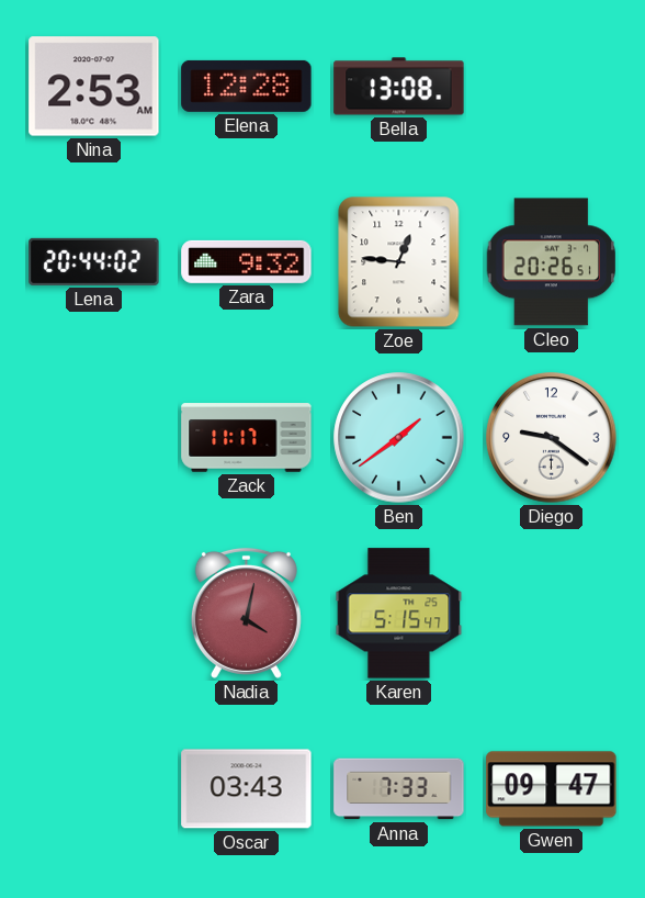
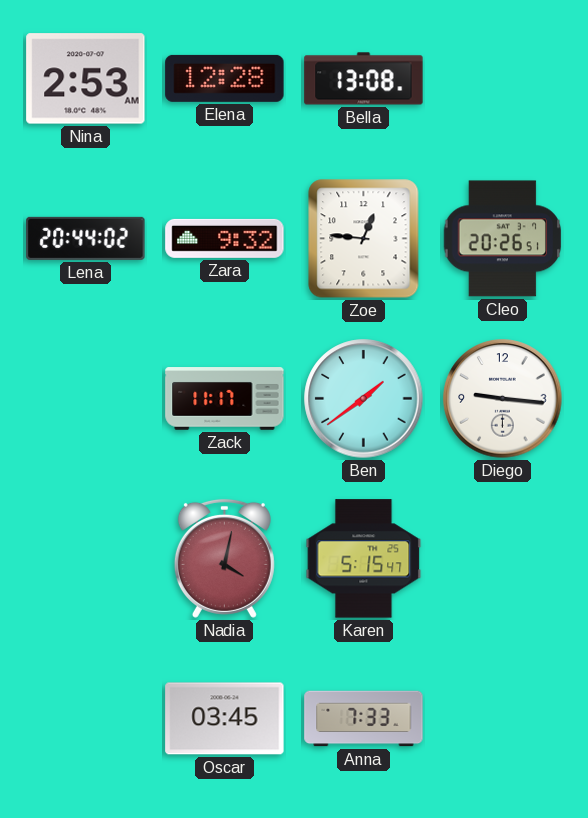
Diego: 9:21 -> 9:16 (503, 399)
Oscar: 03:43 -> 03:45 (225, 719)
Gwen: 09:47 -> none (552, 789)
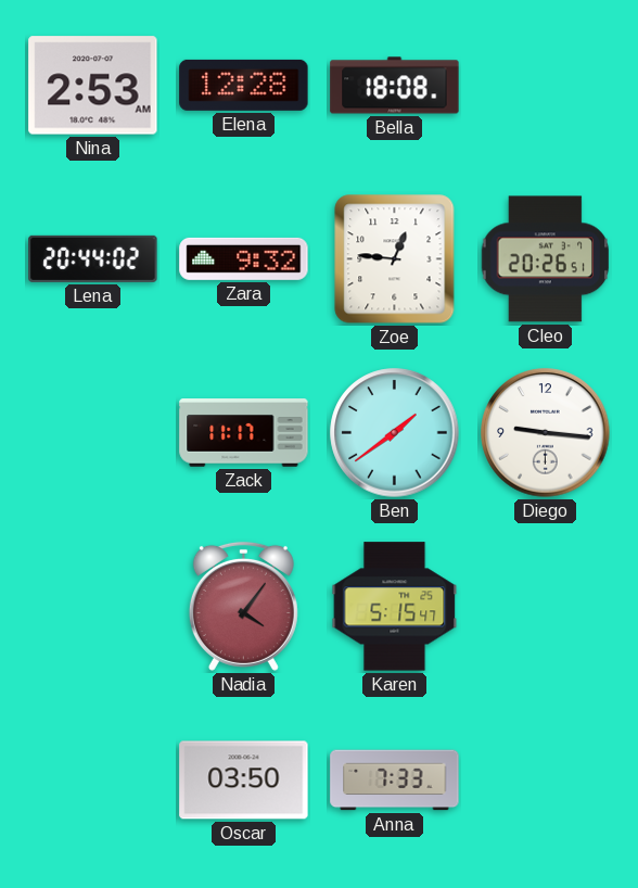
Bella: 13:08 -> 18:08 (395, 86)
Nadia: 4:02 -> 4:06 (243, 606)
Oscar: 03:45 -> 03:50 (244, 781)
